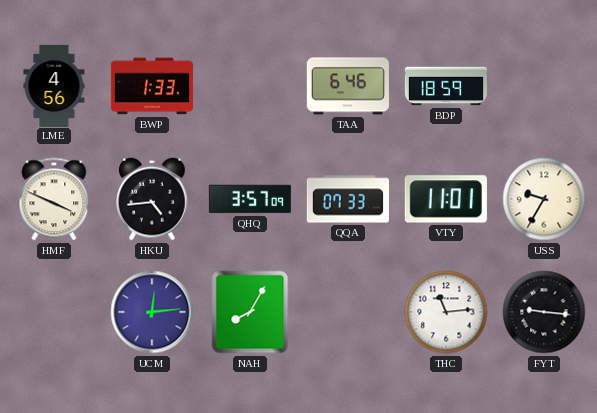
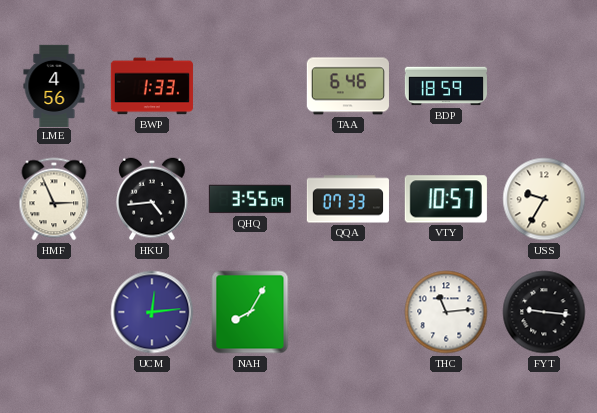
HMF: 3:49 -> 2:56 (54, 199)
QHQ: 3:57 -> 3:55 (250, 199)
VTY: 11:01 -> 10:57 (446, 199)
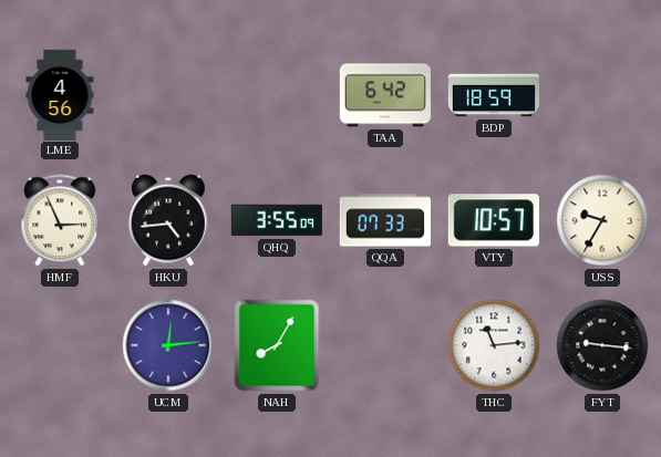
BWP: 1:33 -> none (152, 86)
TAA: 6:46 -> 6:42 (385, 95)
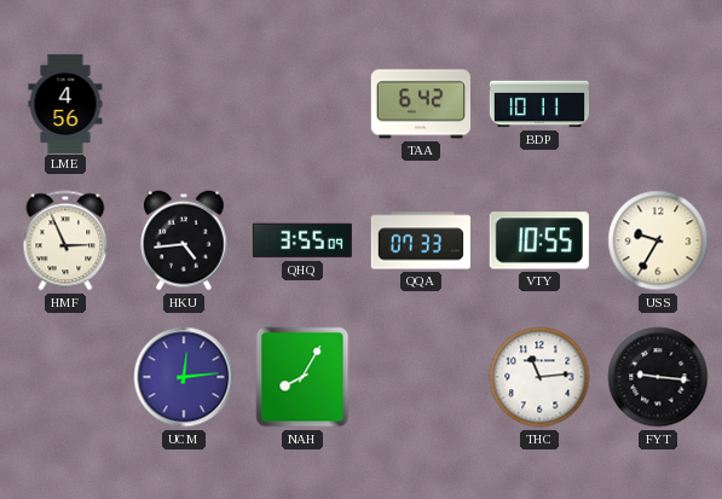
BDP: 18:59 -> 10:11 (538, 104)
VTY: 10:57 -> 10:55 (539, 240)
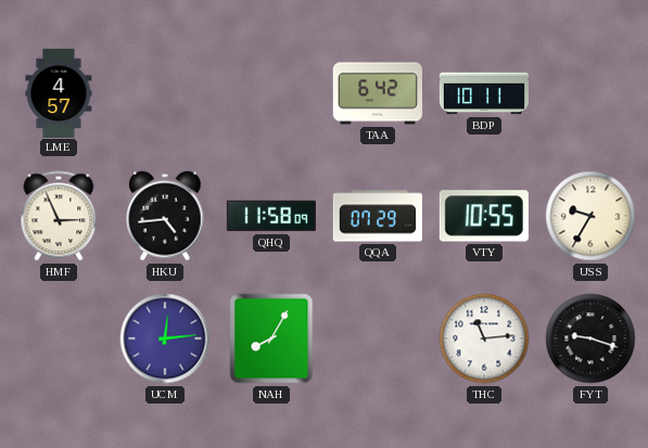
LME: 4:56 -> 4:57 (59, 92)
QHQ: 3:55 -> 11:58 (271, 216)
QQA: 07:33 -> 07:29 (378, 216)
FYT: 9:16 -> 9:18 (590, 338)
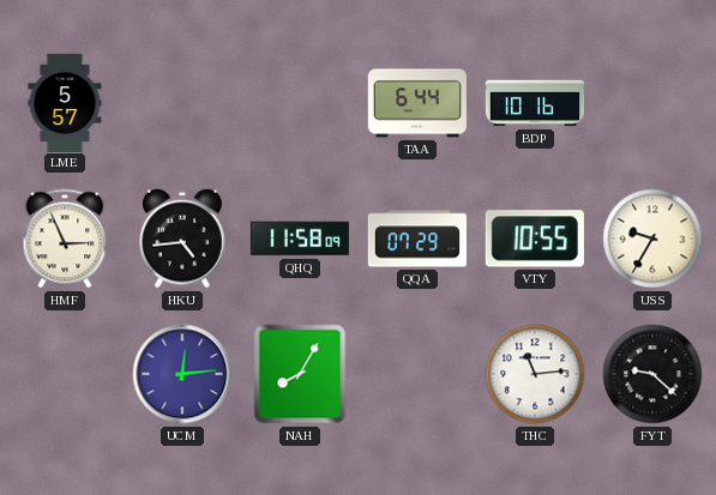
LME: 4:57 -> 5:57 (65, 102)
TAA: 6:42 -> 6:44 (417, 103)
BDP: 10:11 -> 10:16 (534, 103)
FYT: 9:18 -> 9:22 (652, 374)
